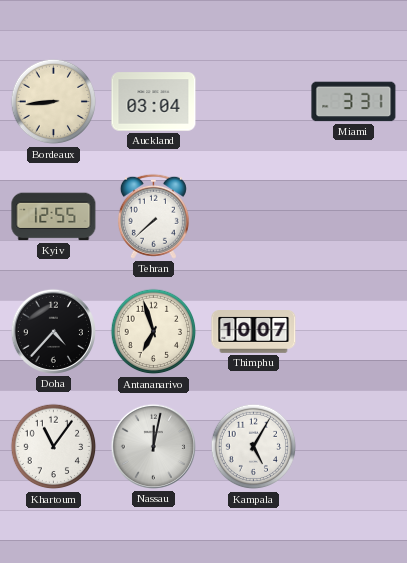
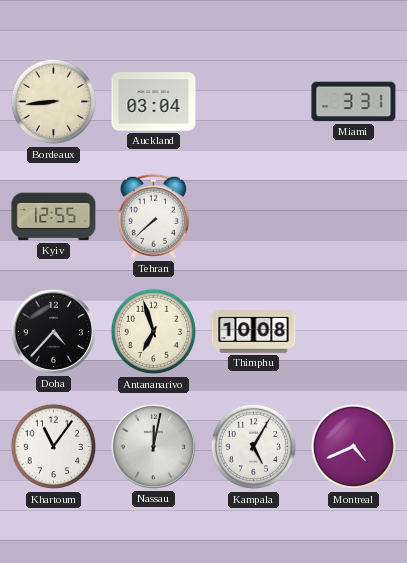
Thimphu: 10:07 -> 10:08 (254, 332)
Montreal: none -> 4:41 (354, 447)
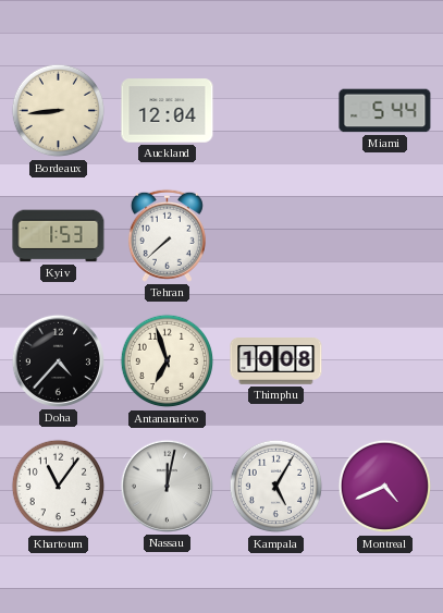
Auckland: 03:04 -> 12:04 (168, 111)
Miami: 3:31 -> 5:44 (385, 111)
Kyiv: 12:55 -> 1:53 (59, 236)
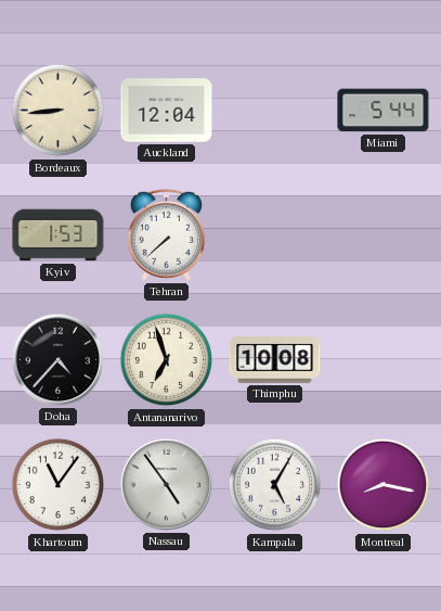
Nassau: 12:02 -> 4:54 (166, 484)
Montreal: 4:41 -> 8:17 (384, 485)
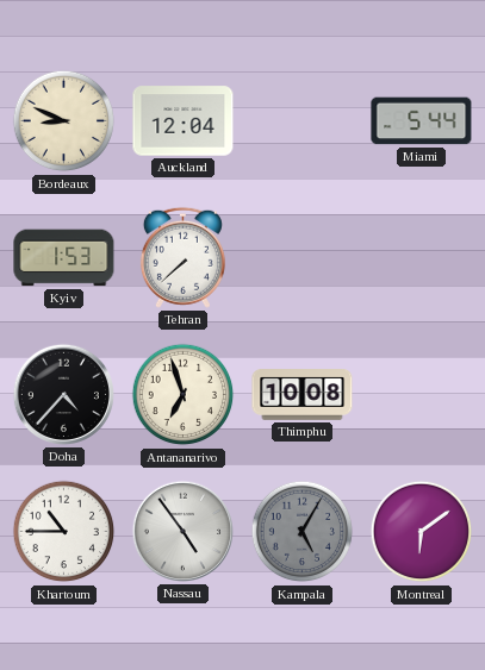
Bordeaux: 8:44 -> 8:49 (64, 121)
Khartoum: 11:06 -> 10:45 (64, 532)
Kampala dial: white -> grey (303, 532)
Montreal: 8:17 -> 6:09 (422, 532)
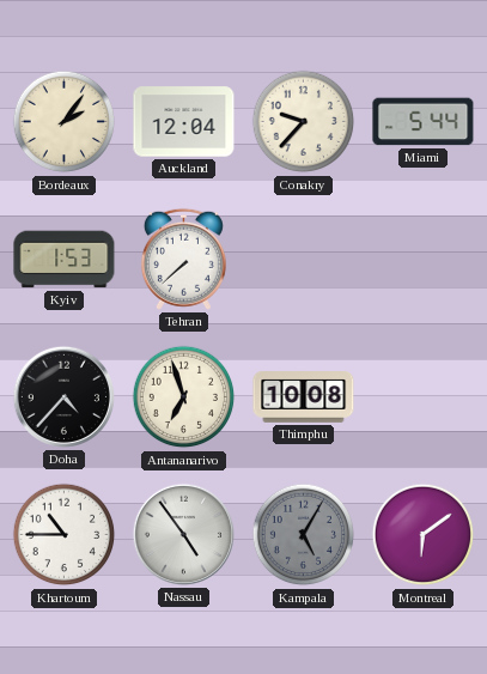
Bordeaux: 8:49 -> 2:06 (65, 122)
Conakry: none -> 9:37 (304, 122)
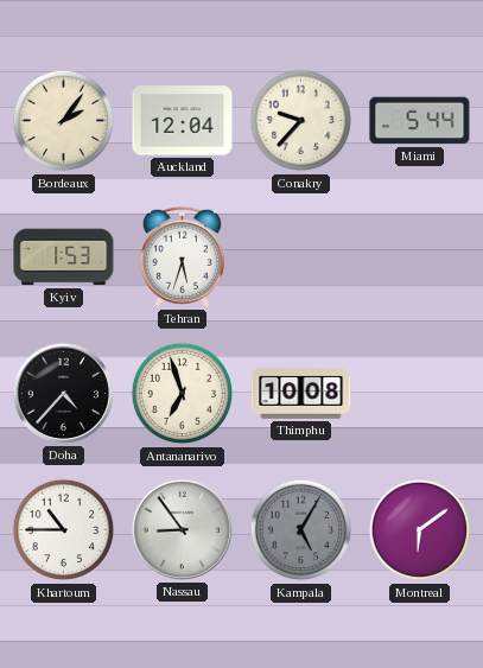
Tehran: 7:38 -> 5:33 (182, 256)
Nassau: 4:54 -> 8:54 (182, 529)
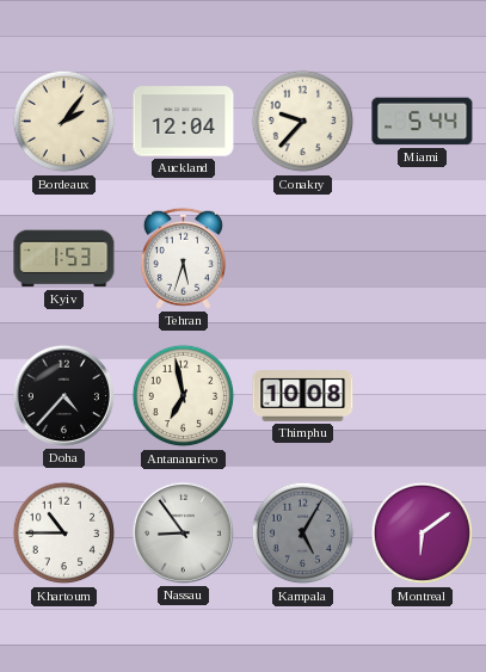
Antananarivo: 6:57 -> 6:58 (184, 396)
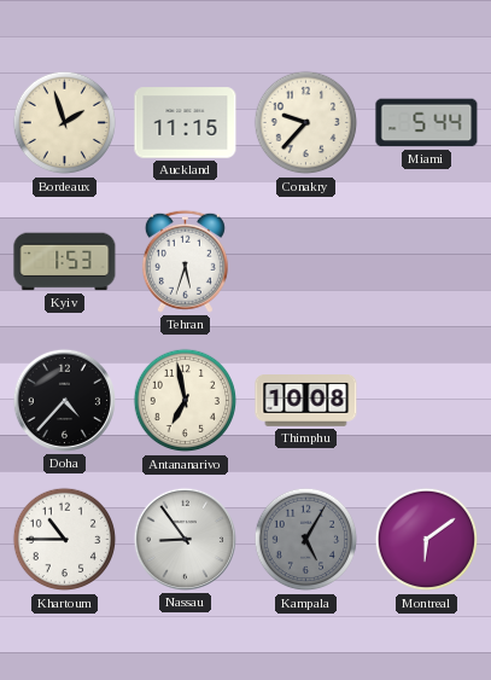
Bordeaux: 2:06 -> 1:57 (65, 123)
Auckland: 12:04 -> 11:15 (186, 123)
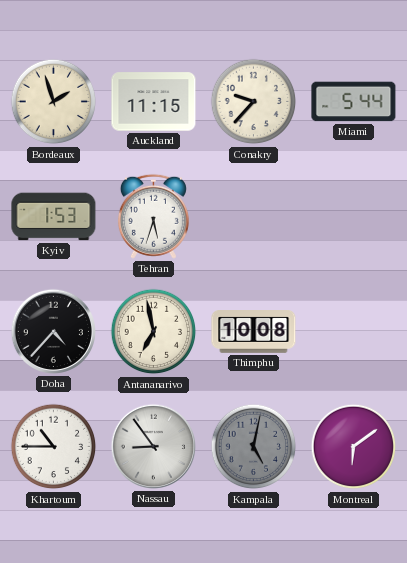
Kampala: 5:05 -> 5:02 (254, 447)
